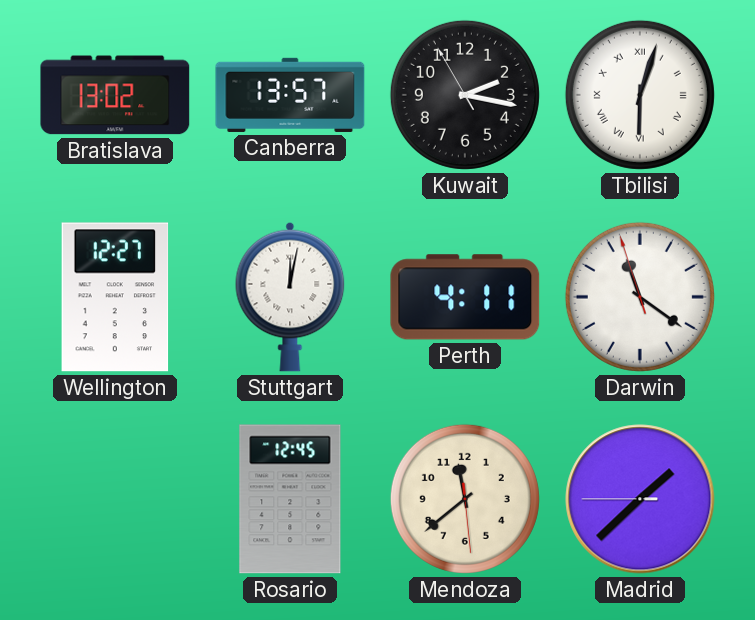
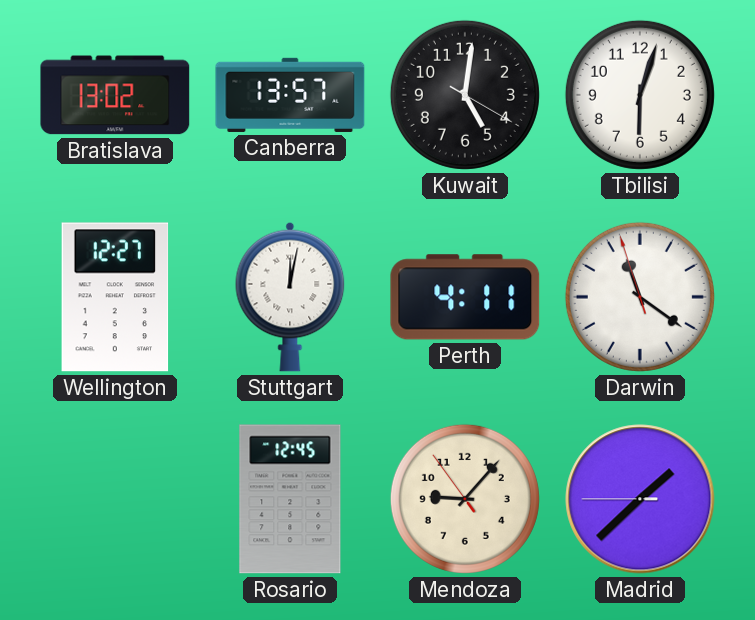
Kuwait: 2:16 -> 5:01 (465, 95)
Tbilisi numerals: Roman -> Arabic (640, 95)
Mendoza: 11:38 -> 9:06 (465, 499)
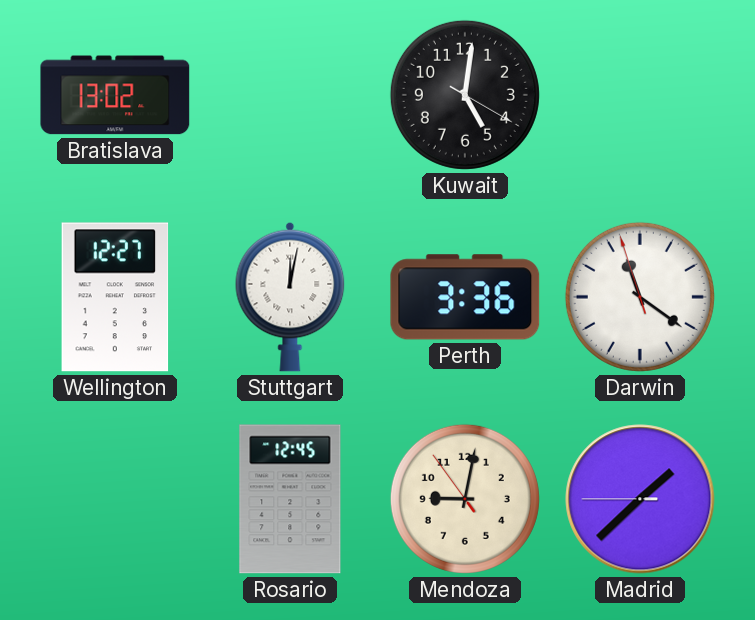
Canberra: 13:57 -> none (290, 95)
Tbilisi: 6:03 -> none (640, 95)
Perth: 4:11 -> 3:36 (465, 297)
Mendoza: 9:06 -> 9:01 (465, 499)
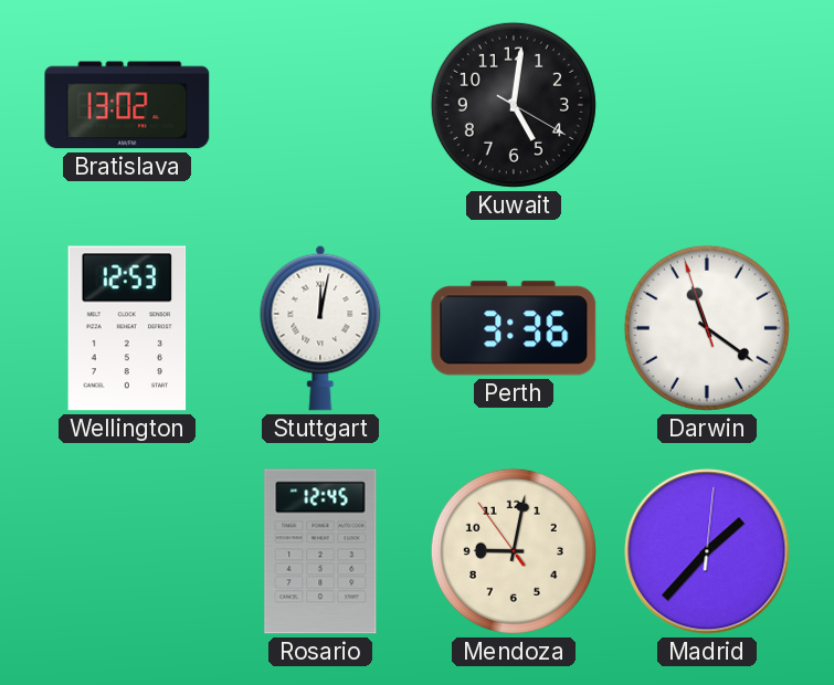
Wellington: 12:27 -> 12:53 (127, 328)
Madrid: 1:37:45 -> 1:37:01 (707, 551)
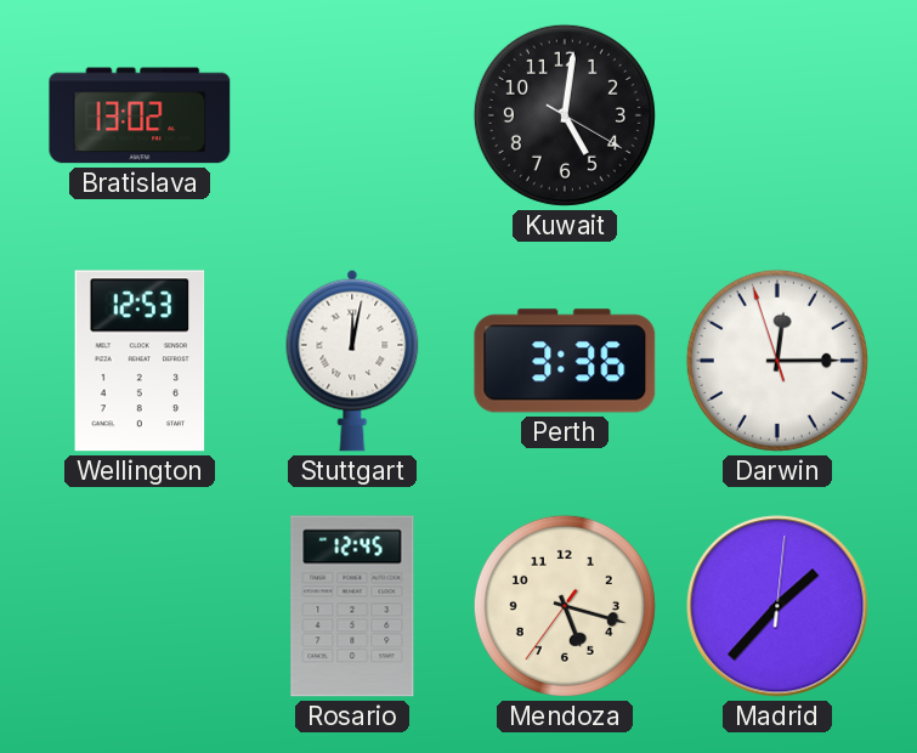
Darwin: 11:20 -> 12:14 (777, 361)
Mendoza: 9:01 -> 5:17 (565, 606)
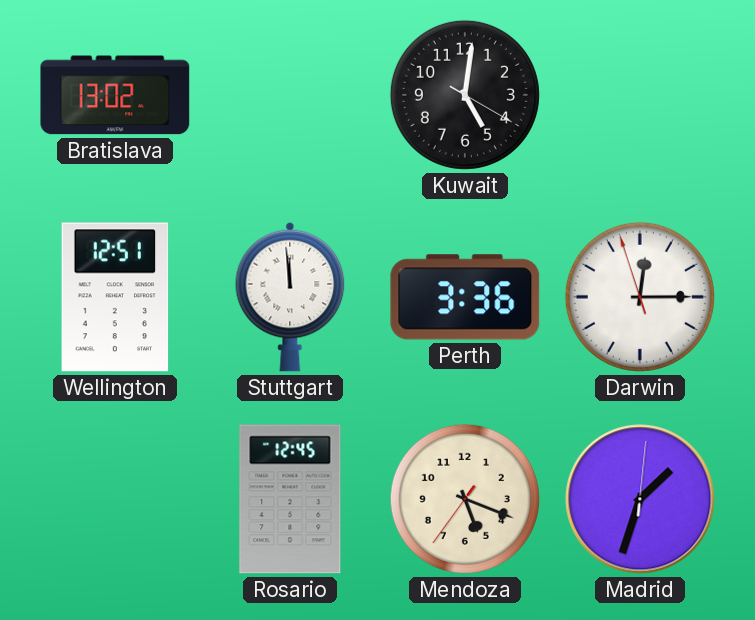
Wellington: 12:53 -> 12:51 (115, 297)
Stuttgart: 12:02 -> 11:59 (290, 297)
Mendoza: 5:17 -> 5:18 (465, 499)
Madrid: 1:37 -> 1:33 (640, 499)
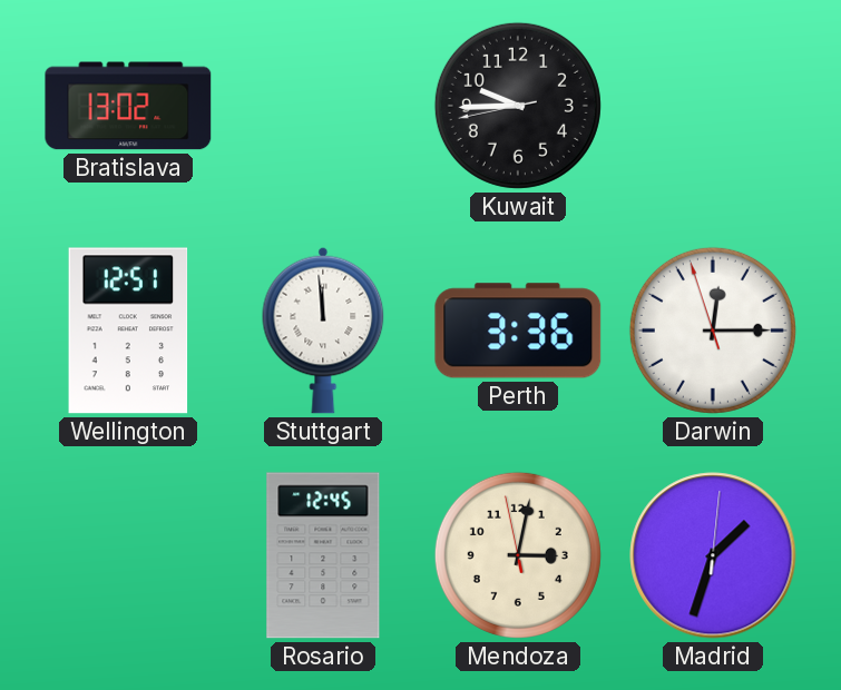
Kuwait: 5:01 -> 9:44 (518, 106)
Mendoza: 5:18 -> 3:01 (518, 555)
